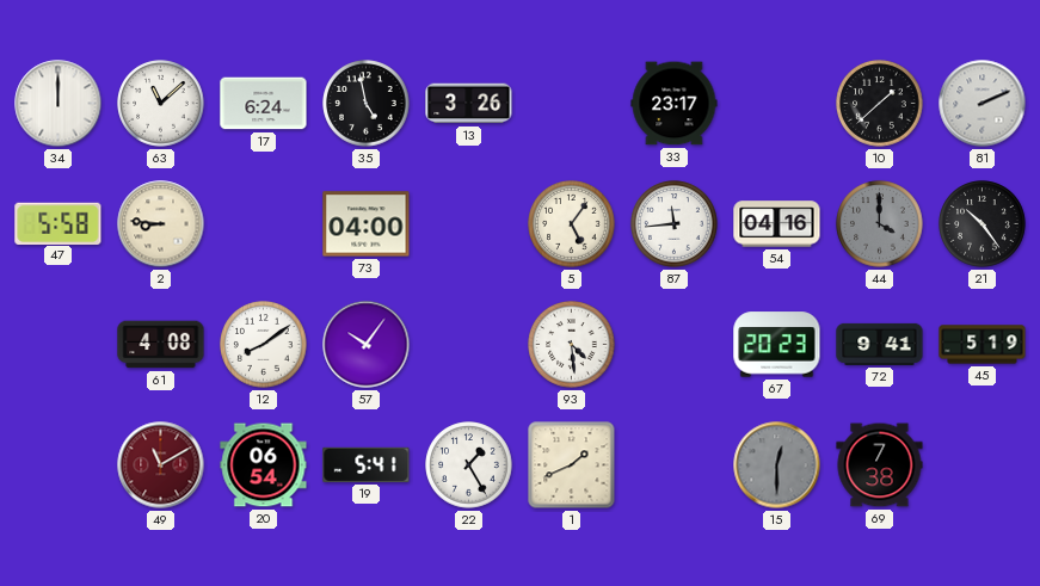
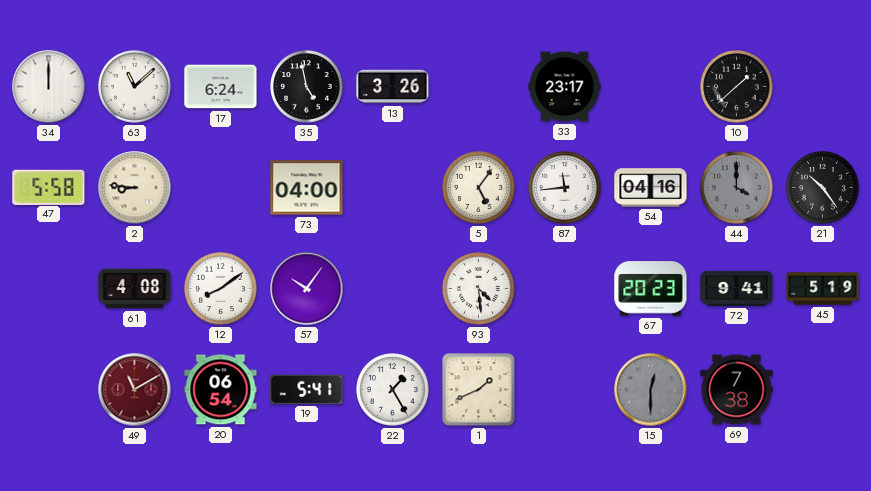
81: 2:11 -> none (983, 104)
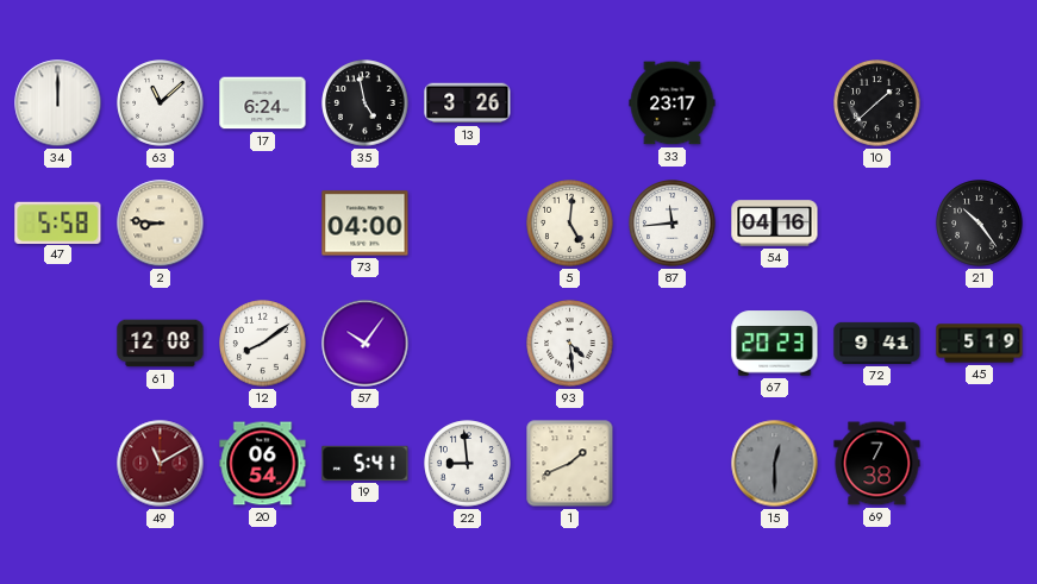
5: 5:06 -> 5:01 (570, 224)
44: 4:00 -> none (737, 188)
61: 4:08 -> 12:08 (161, 344)
22: 1:25 -> 8:59 (468, 464)
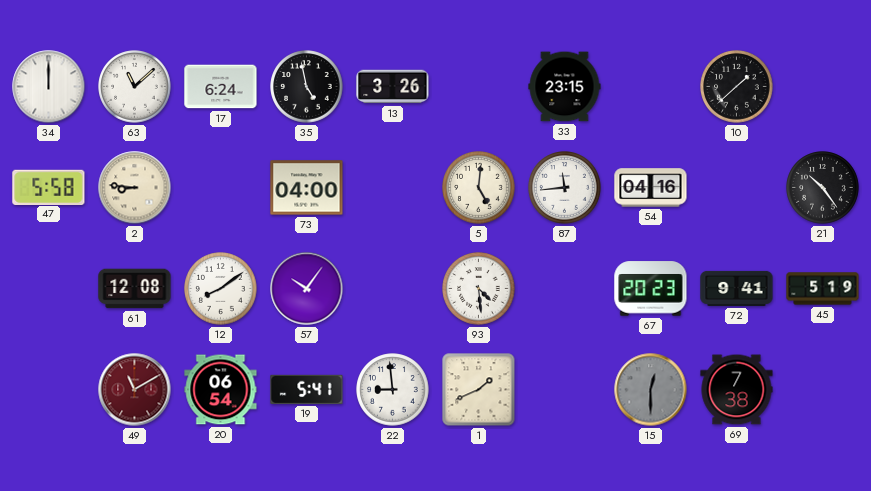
33: 23:17 -> 23:15 (565, 87)
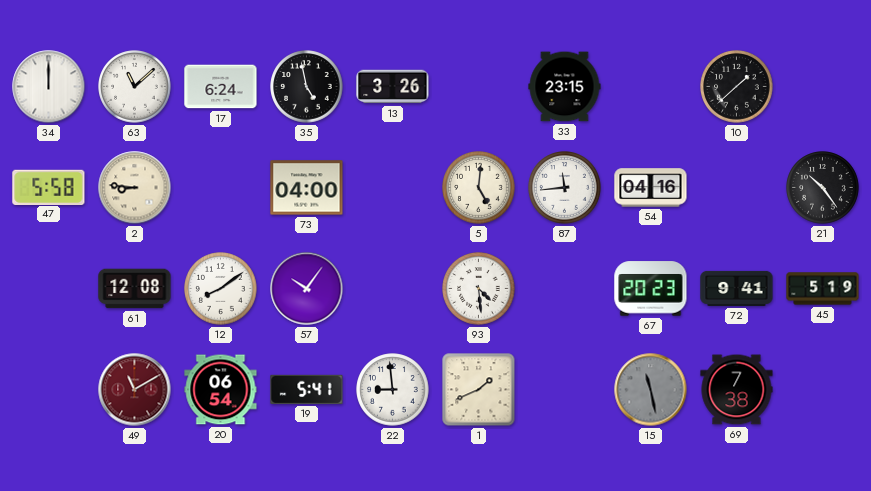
15: 12:30 -> 11:28 (651, 390)
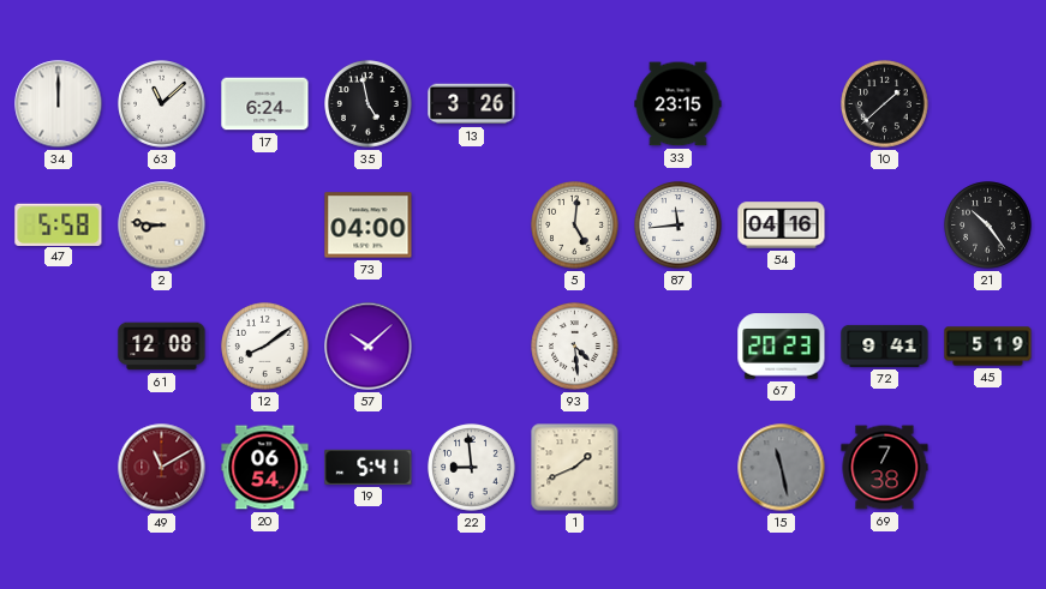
57: 10:06 -> 10:08 (369, 347)
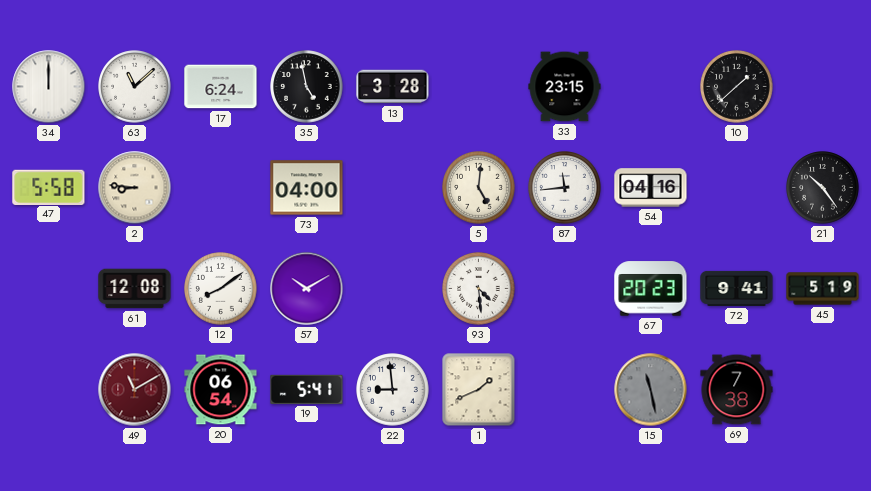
13: 3:26 -> 3:28 (393, 87)
57: 10:08 -> 10:10 (307, 289)
